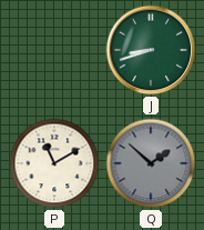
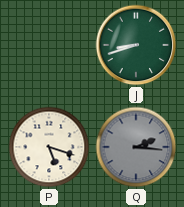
P: 11:10 -> 5:18 (49, 147)
Q: 1:52 -> 2:16 (136, 147)
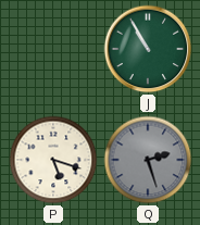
J: 8:42 -> 10:55 (148, 49)
Q: 2:16 -> 2:27 (148, 160)
